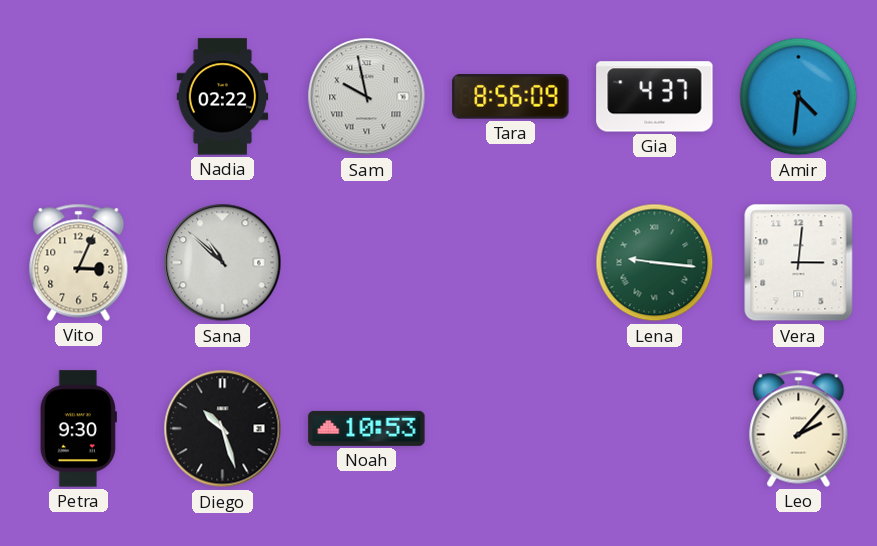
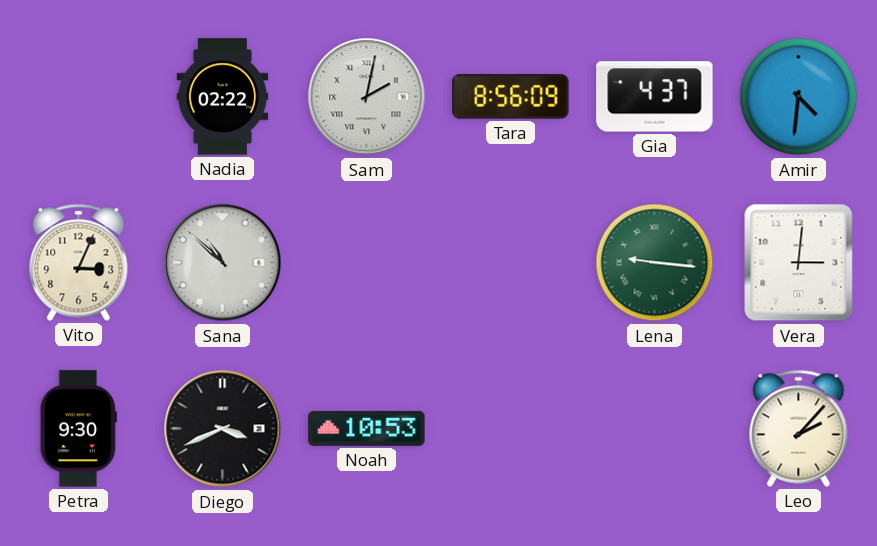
Sam: 9:58 -> 2:02 (367, 97)
Diego: 10:27 -> 3:41 (223, 429)
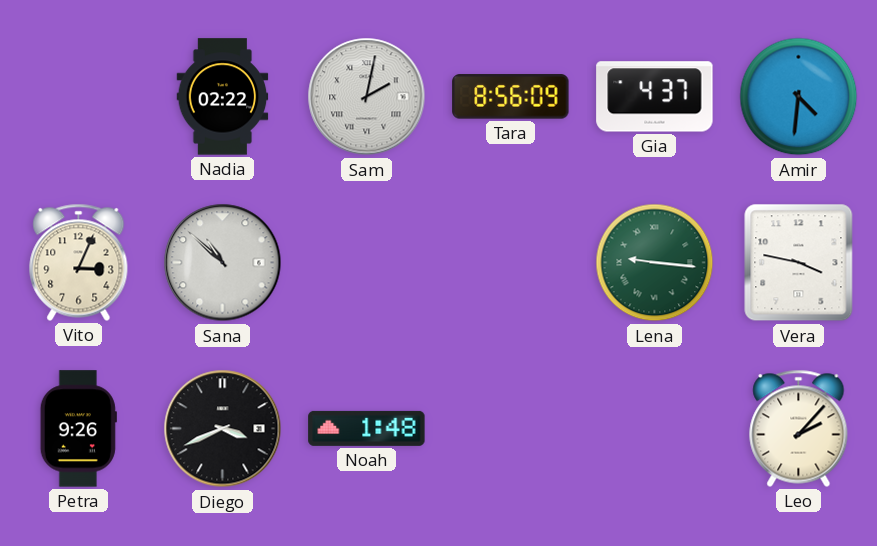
Vera: 3:01 -> 3:47 (799, 263)
Petra: 9:30 -> 9:26 (78, 429)
Noah: 10:53 -> 1:48 (367, 428)
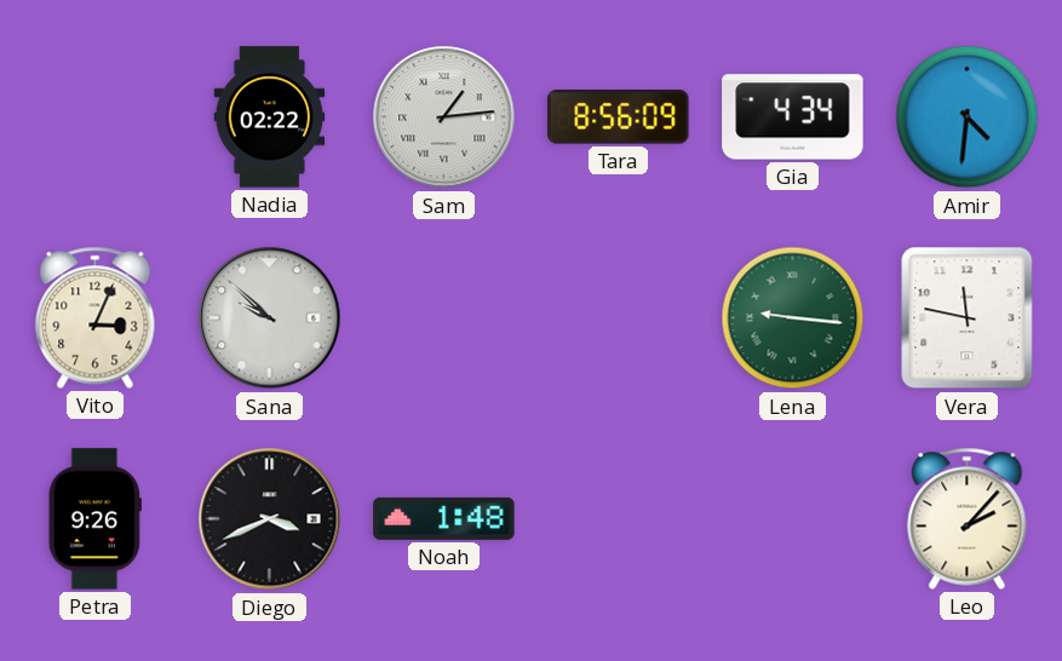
Sam: 2:02 -> 1:14 (444, 117)
Gia: 4:37 -> 4:34 (793, 117)
Sana: 10:52 -> 9:52 (270, 318)
Vera: 3:47 -> 11:47 (968, 318)
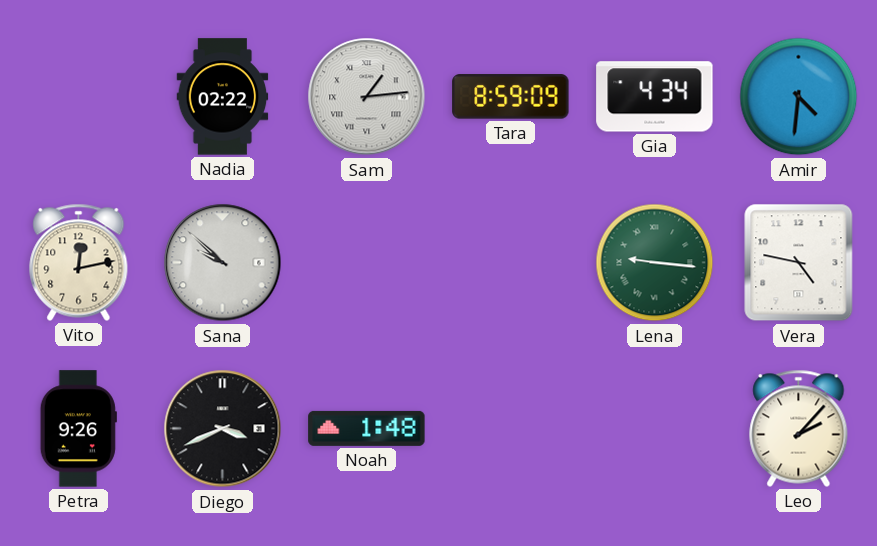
Tara: 8:56 -> 8:59 (511, 97)
Vito: 3:04 -> 12:13 (79, 262)
Vera: 11:47 -> 4:47 (799, 263)
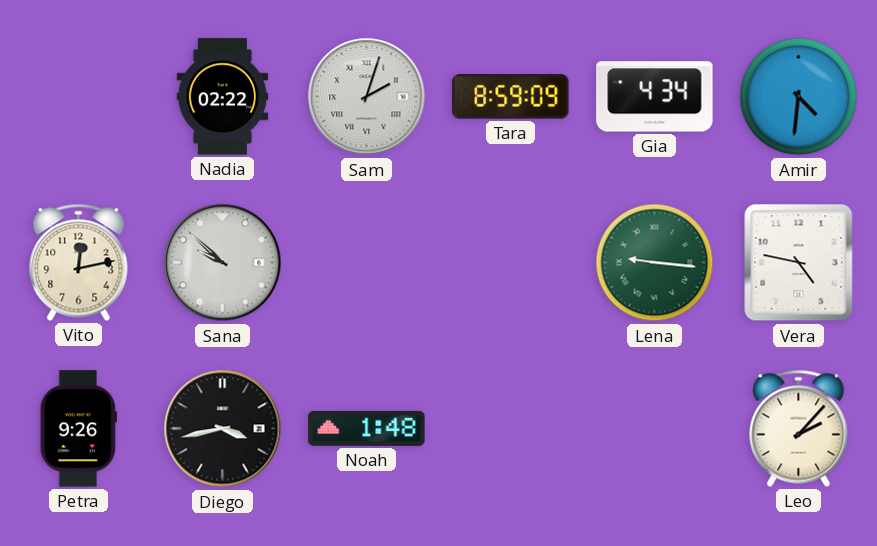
Sam: 1:14 -> 2:03 (367, 97)
Diego: 3:41 -> 3:43 (223, 429)
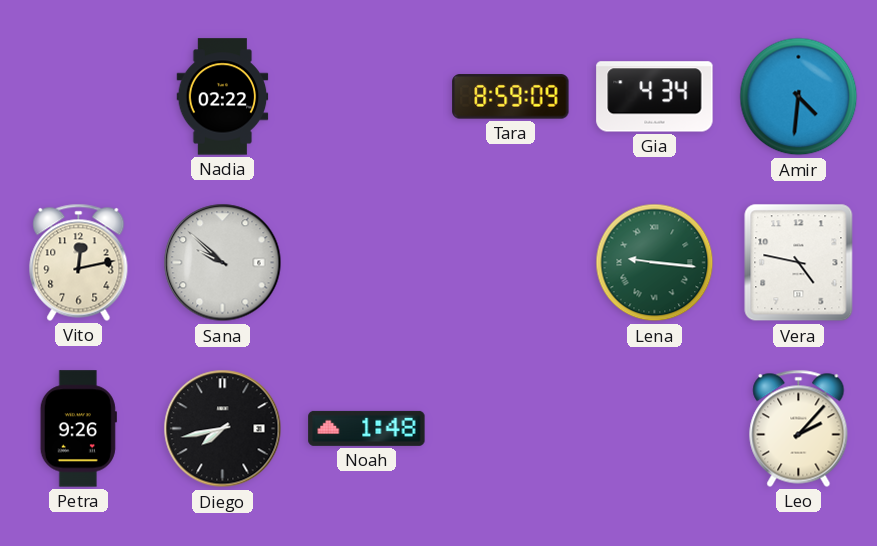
Sam: 2:03 -> none (367, 97)
Diego: 3:43 -> 7:43 (223, 429)
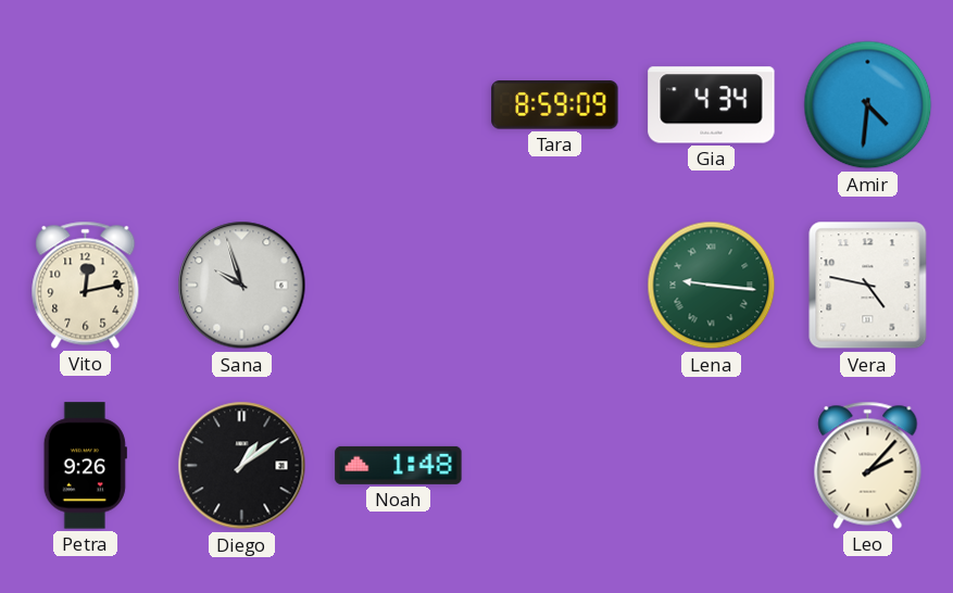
Nadia: 02:22 -> none (223, 97)
Sana: 9:52 -> 9:57 (242, 286)
Diego: 7:43 -> 1:09 (242, 466)
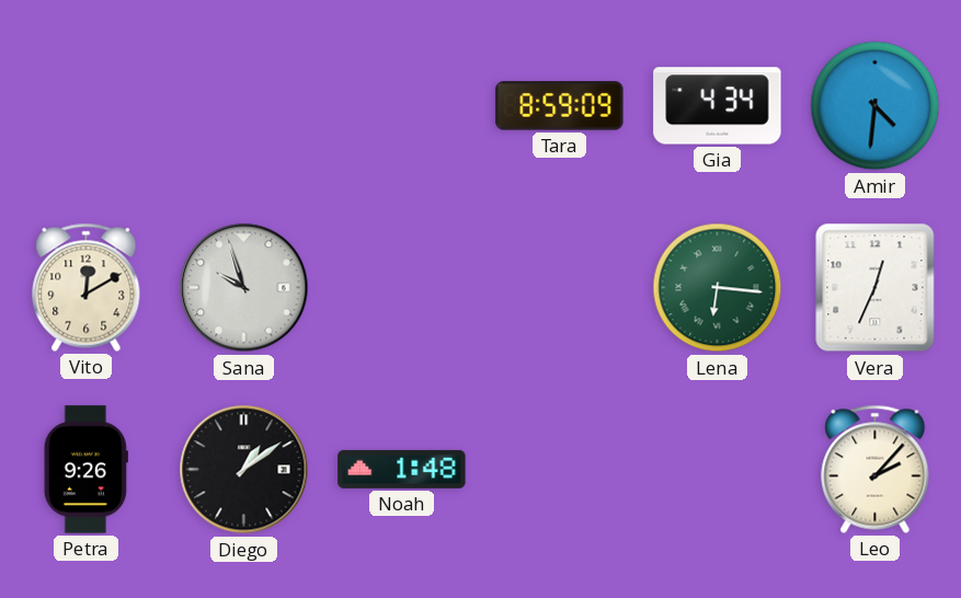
Vito: 12:13 -> 12:10 (87, 287)
Lena: 9:16 -> 6:16 (718, 288)
Vera: 4:47 -> 12:34 (876, 288)
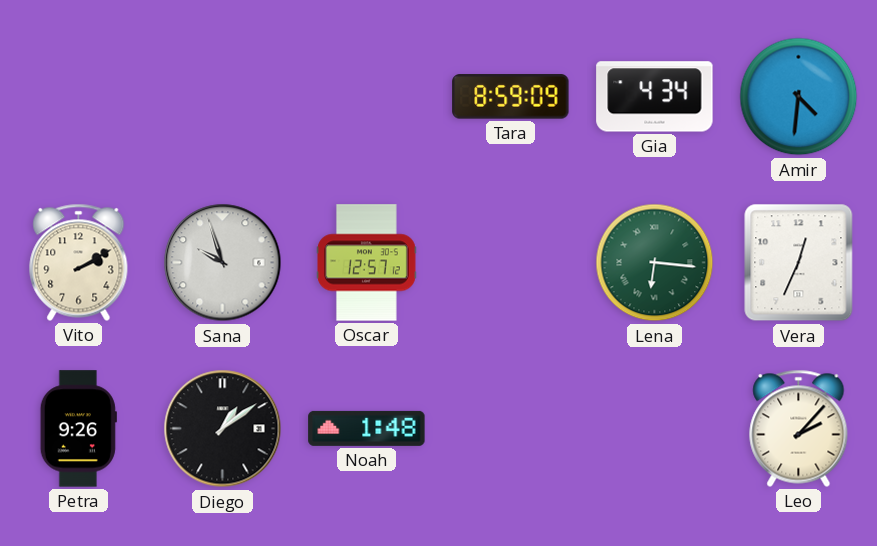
Vito: 12:10 -> 2:10 (79, 262)
Oscar: none -> 12:57 (367, 263)
